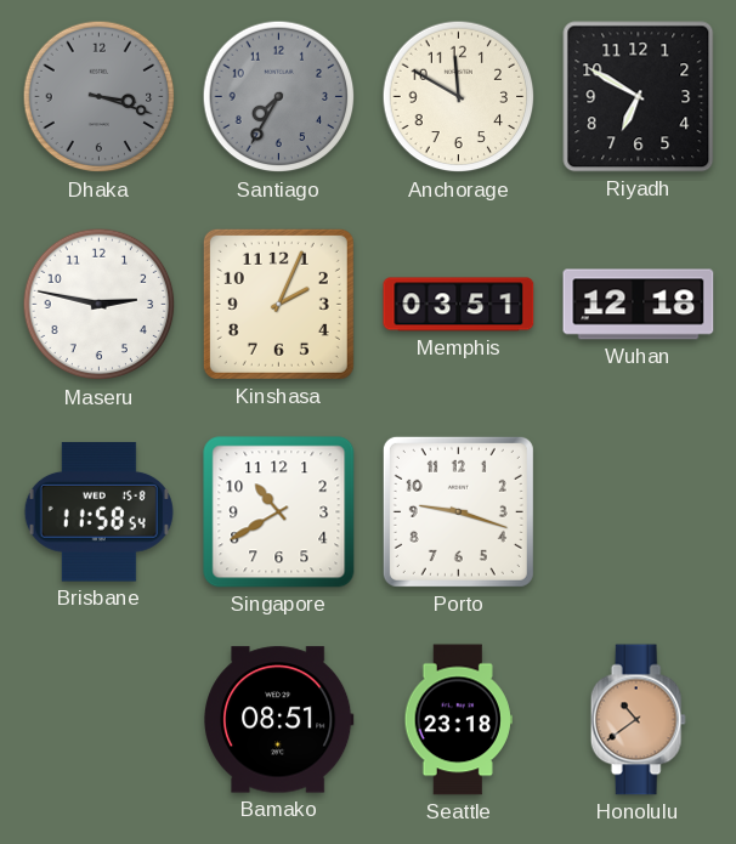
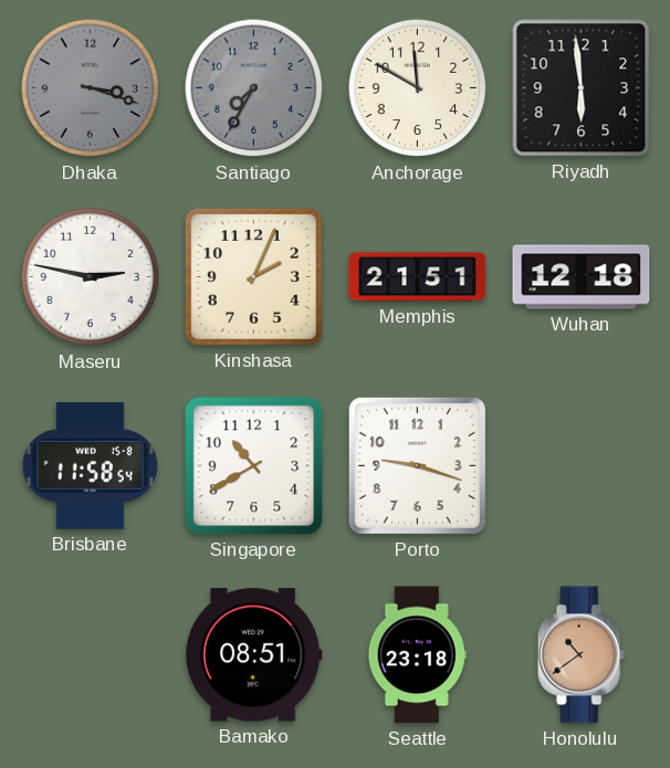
Riyadh: 6:50 -> 5:59 (582, 88)
Memphis: 03:51 -> 21:51 (418, 277)
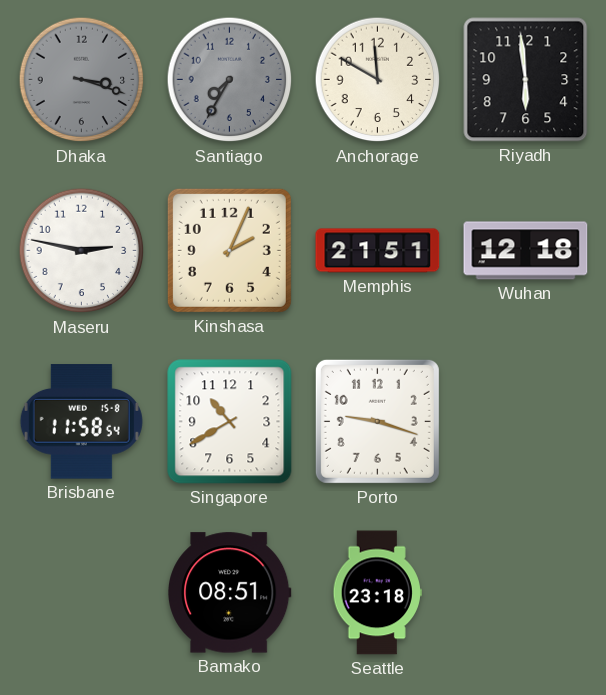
Honolulu: 10:39 -> none (580, 655)
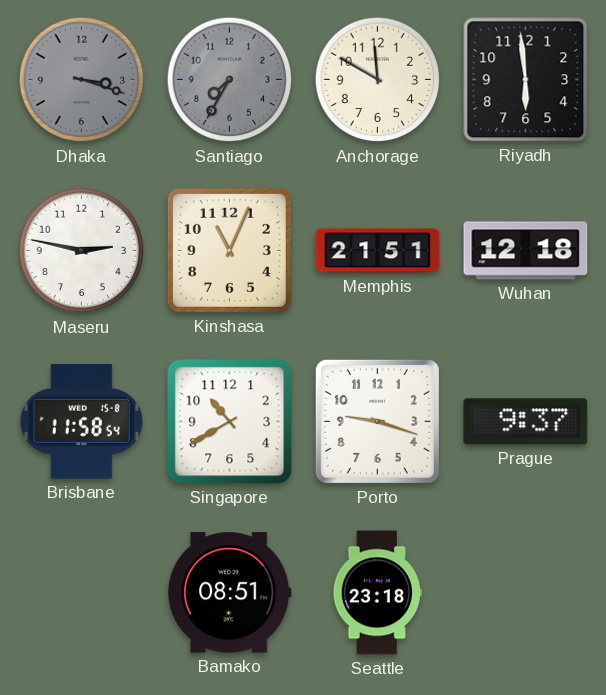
Kinshasa: 2:04 -> 11:04 (229, 250)
Prague: none -> 9:37 (526, 422)
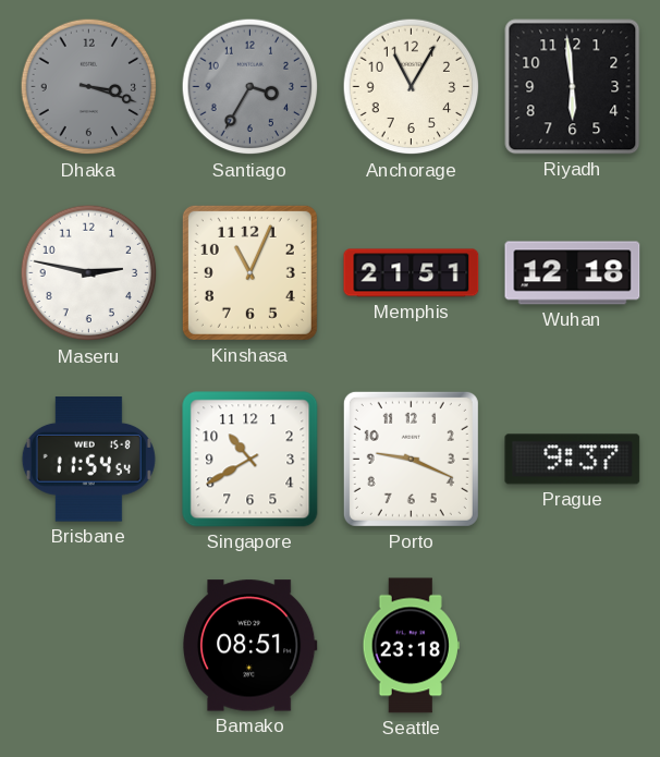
Santiago: 7:35 -> 3:35 (250, 87)
Anchorage: 11:50 -> 11:05 (412, 87)
Brisbane: 11:58 -> 11:54 (88, 460)
Porto: 9:18 -> 9:19 (411, 459)
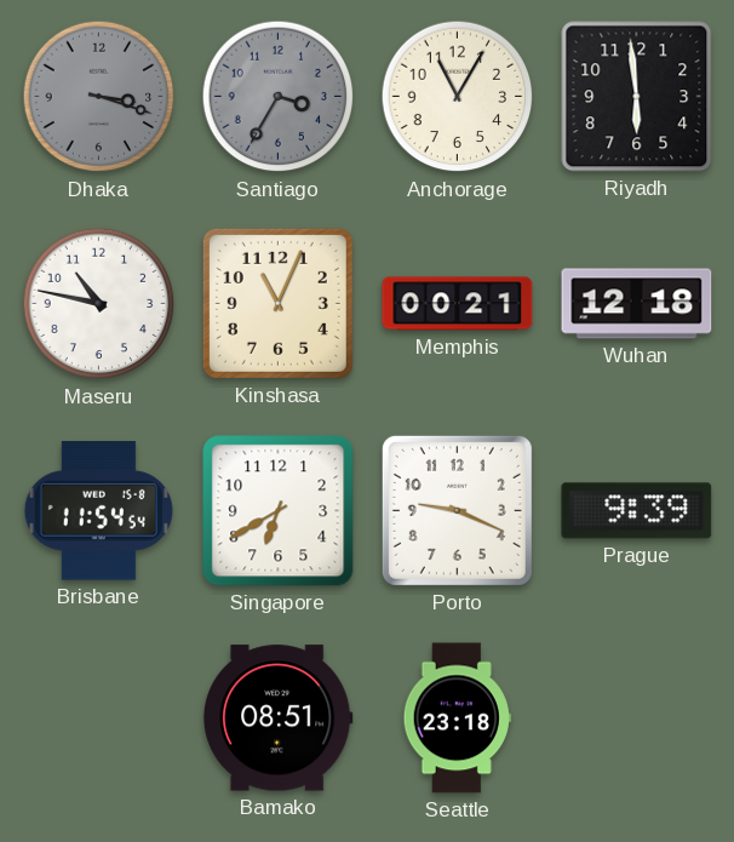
Maseru: 2:47 -> 10:47 (99, 304)
Memphis: 21:51 -> 00:21 (458, 304)
Singapore: 10:40 -> 6:40 (279, 511)
Prague: 9:37 -> 9:39 (637, 511)
